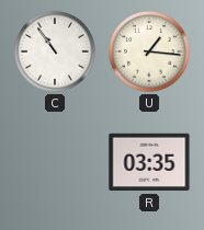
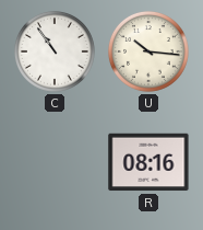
U: 1:16 -> 10:16 (148, 51)
R: 03:35 -> 08:16 (148, 162)
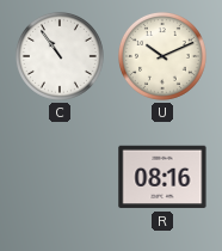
U: 10:16 -> 10:11 (162, 56)
